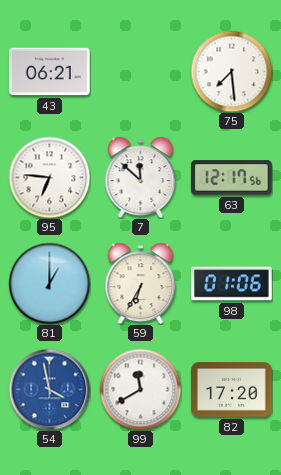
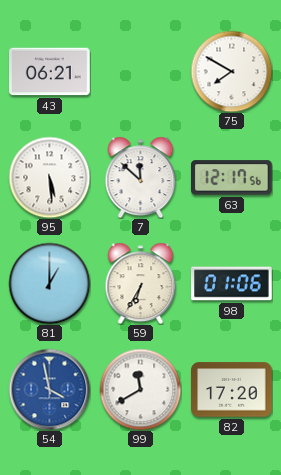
75: 7:29 -> 7:50 (231, 71)
95: 6:46 -> 5:29 (49, 177)
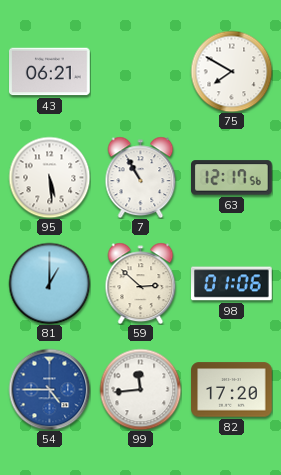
7: 11:52 -> 10:55 (141, 177)
59: 6:35 -> 2:52 (141, 283)
54: 3:58 -> 4:45 (49, 389)
99: 11:40 -> 11:44 (140, 389)
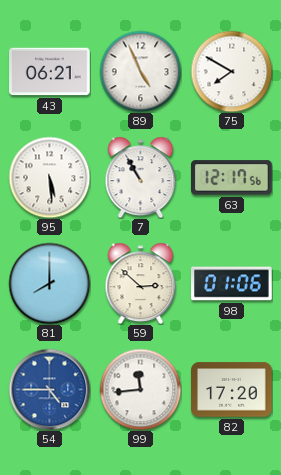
89: none -> 4:56 (140, 71)
81: 1:00 -> 8:00 (49, 283)
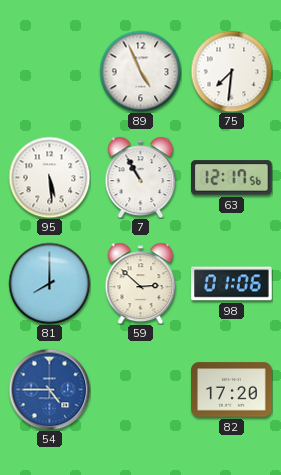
43: 06:21 -> none (50, 72)
75: 7:50 -> 7:31 (231, 71)
99: 11:44 -> none (140, 389)
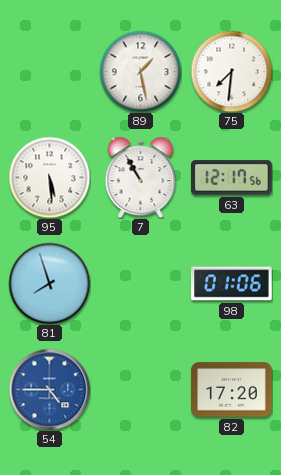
89: 4:56 -> 1:28 (140, 71)
81: 8:00 -> 7:57 (49, 283)
59: 2:52 -> none (141, 283)
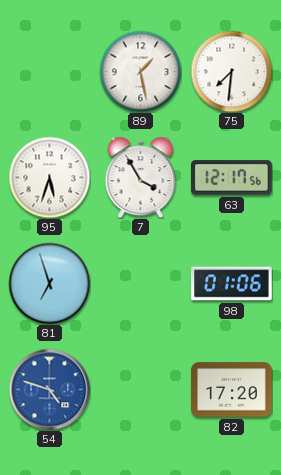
95: 5:29 -> 5:33 (49, 177)
7: 10:55 -> 3:55 (141, 177)
81: 7:57 -> 6:57 (49, 283)
54: 4:45 -> 4:48 (49, 389)
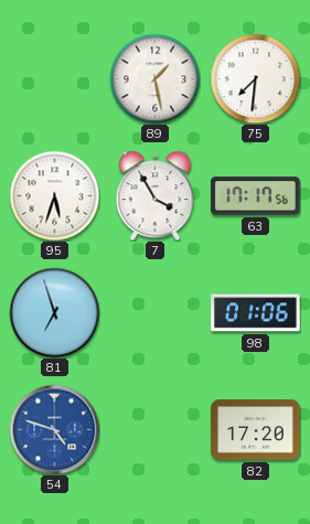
63: 12:17 -> 17:17 (256, 196)
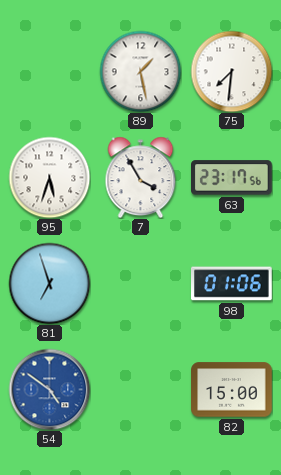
63: 17:17 -> 23:17 (232, 178)
54: 4:48 -> 4:51 (49, 389)
82: 17:20 -> 15:00 (232, 390)
